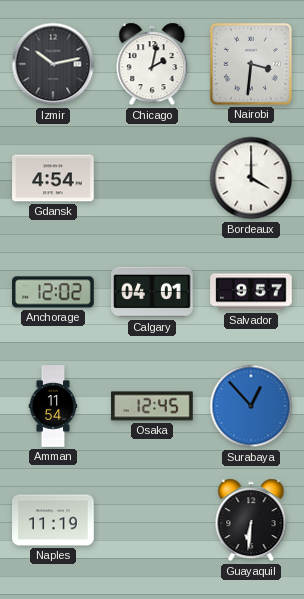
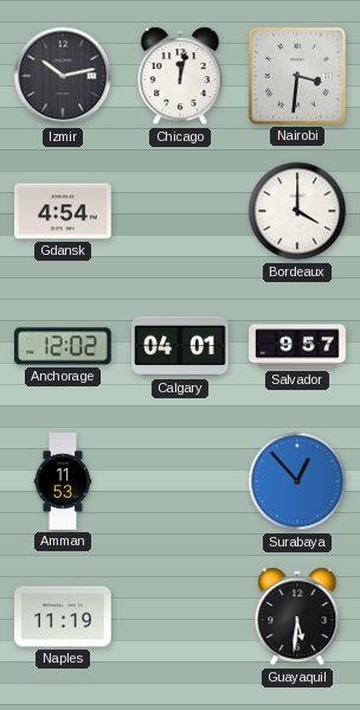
Chicago: 2:02 -> 12:02 (180, 76)
Amman: 11:54 -> 11:53 (63, 481)
Osaka: 12:45 -> none (152, 406)
Guayaquil: 6:31 -> 5:31 (297, 616)
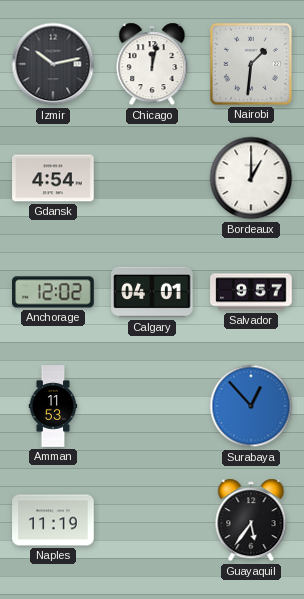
Nairobi: 3:31 -> 1:31 (251, 64)
Bordeaux: 4:00 -> 1:00 (251, 178)
Guayaquil: 5:31 -> 5:36 (251, 520)
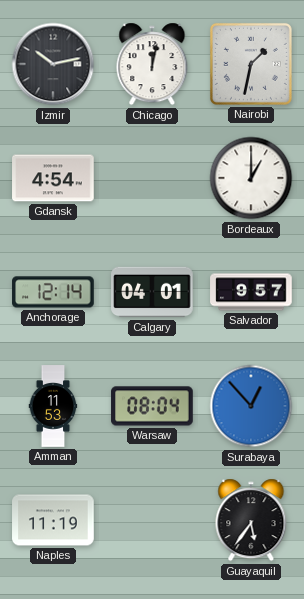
Nairobi: 1:31 -> 1:32 (251, 64)
Anchorage: 12:02 -> 12:14 (53, 292)
Warsaw: none -> 08:04 (152, 406)
